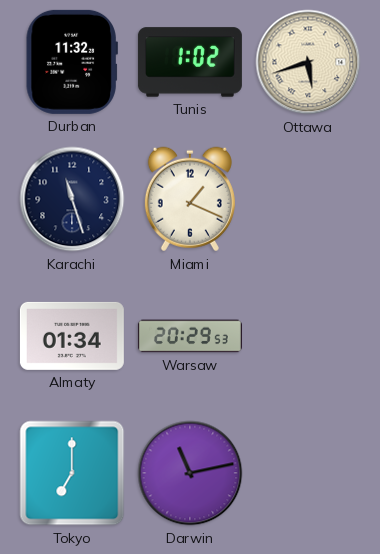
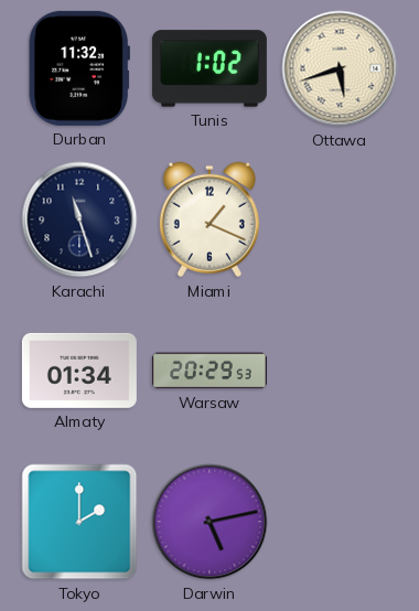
Tokyo: 7:00 -> 2:00 (79, 522)
Darwin: 11:13 -> 5:13 (209, 522)
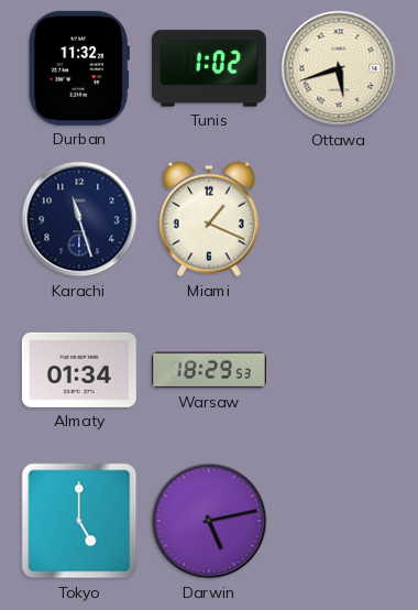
Warsaw: 20:29 -> 18:29 (209, 370)
Tokyo: 2:00 -> 5:00 (79, 521)
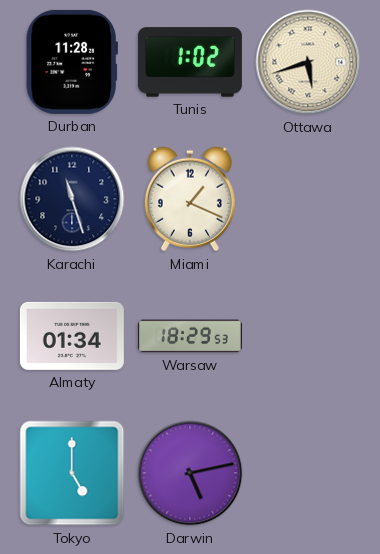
Durban: 11:32 -> 11:28 (72, 62)
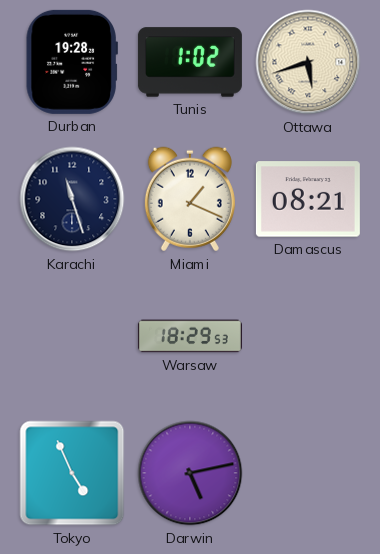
Durban: 11:28 -> 19:28 (72, 62)
Damascus: none -> 08:21 (308, 199)
Almaty: 01:34 -> none (72, 336)
Tokyo: 5:00 -> 4:56 (72, 473)
